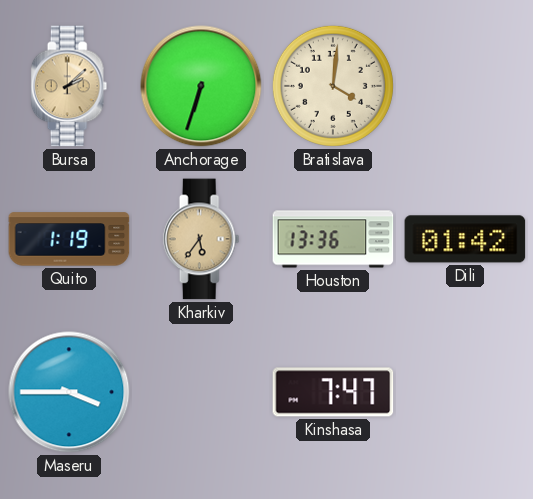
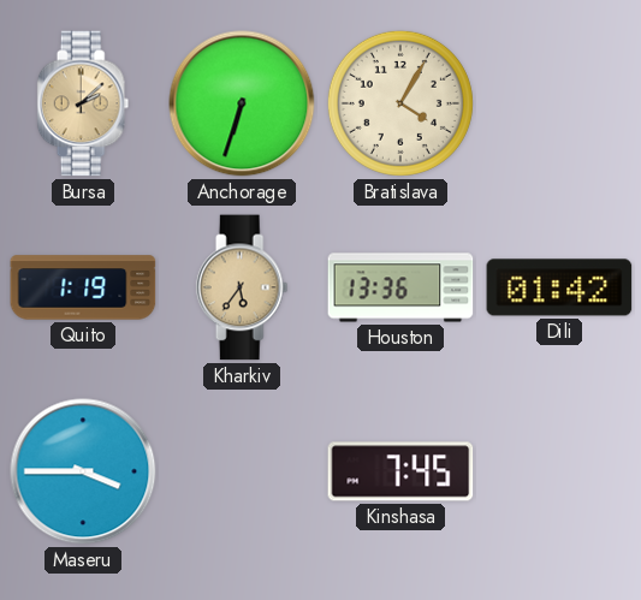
Bratislava: 4:01 -> 4:05 (400, 103)
Kinshasa: 7:47 -> 7:45 (400, 471)
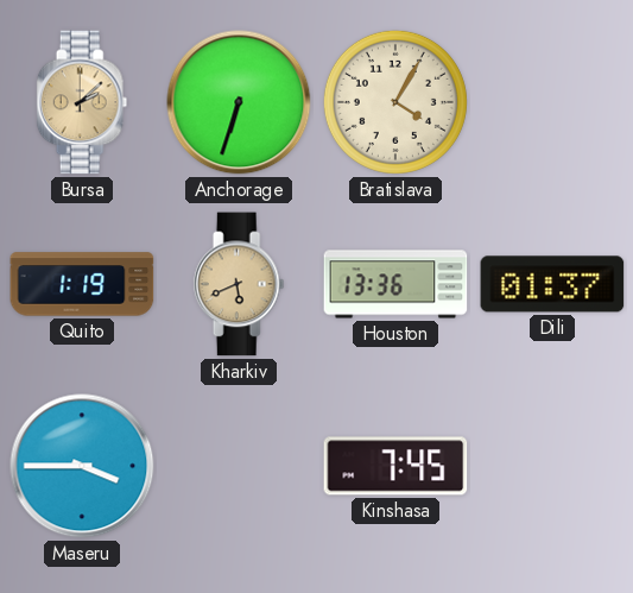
Kharkiv: 5:36 -> 5:41 (239, 284)
Dili: 01:42 -> 01:37 (552, 284)
